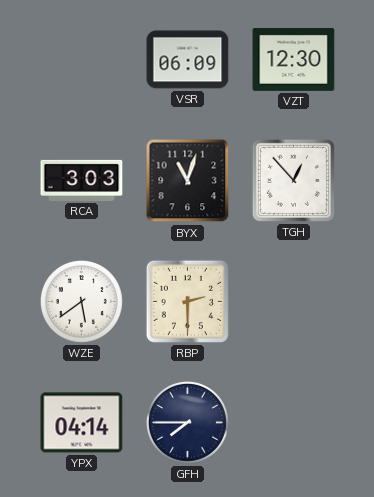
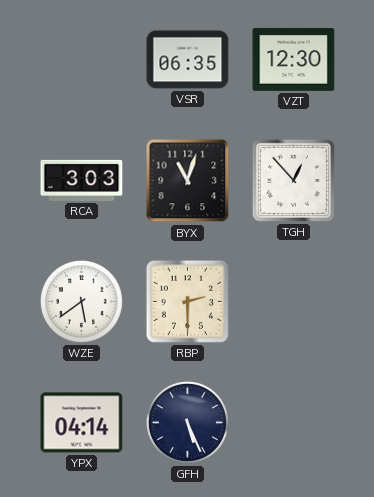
VSR: 06:09 -> 06:35 (188, 60)
GFH: 7:45 -> 5:26 (187, 422)
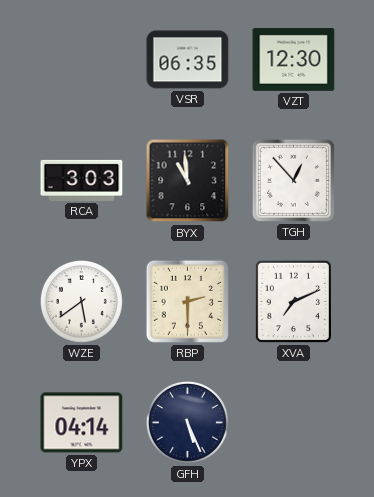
BYX: 11:03 -> 10:59 (188, 181)
XVA: none -> 7:11 (293, 301)
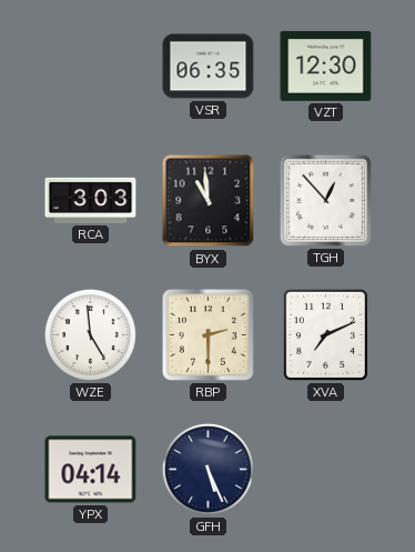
WZE: 5:39 -> 4:59 (90, 334)
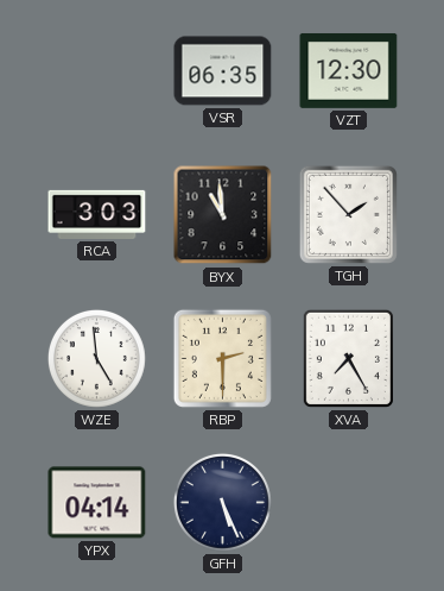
TGH: 12:53 -> 1:53 (348, 214)
XVA: 7:11 -> 7:25 (348, 358)
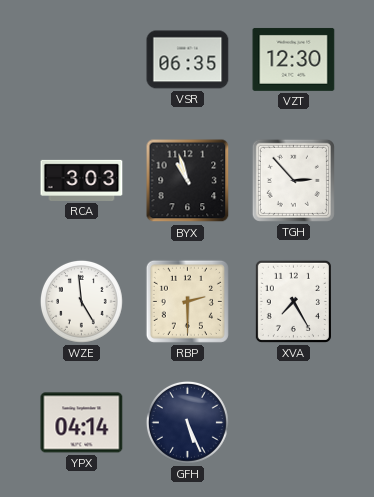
BYX: 10:59 -> 10:57 (188, 181)
TGH: 1:53 -> 2:53 (293, 180)
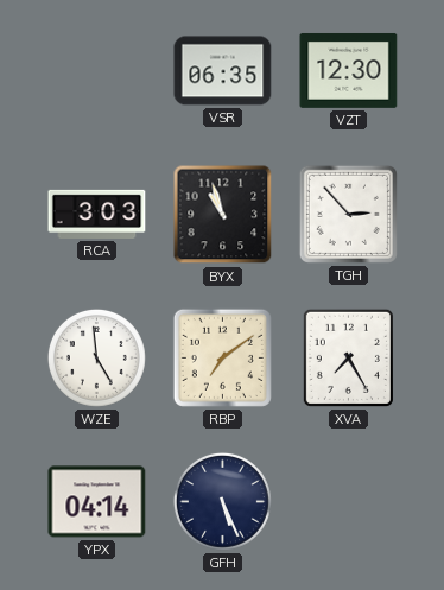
RBP: 2:30 -> 7:09 (222, 357)
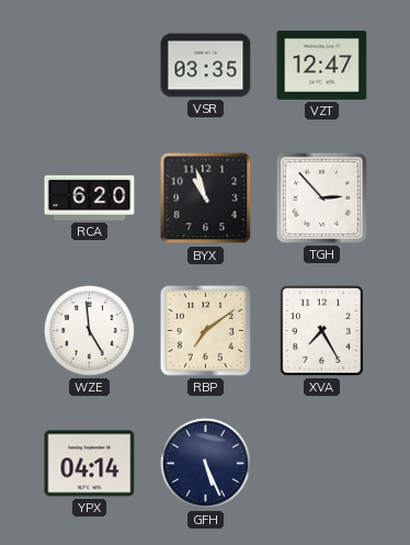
VSR: 06:35 -> 03:35 (206, 66)
VZT: 12:30 -> 12:47 (322, 65)
RCA: 3:03 -> 6:20 (90, 197)
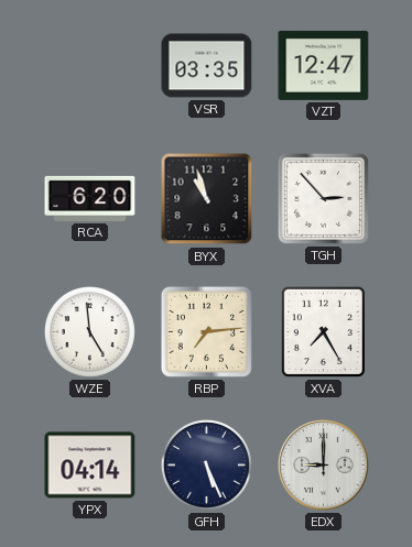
RBP: 7:09 -> 7:14 (206, 331)
EDX: none -> 9:00 (324, 466)
